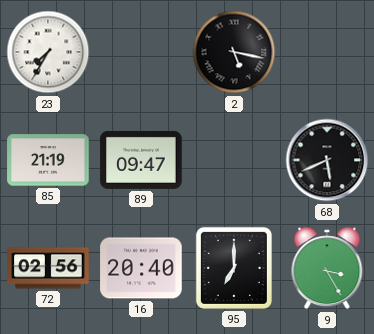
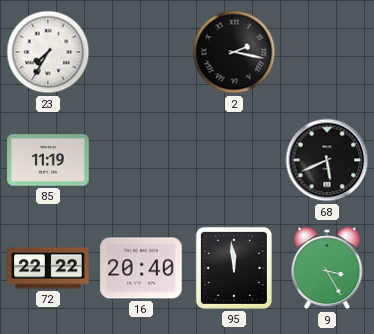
2: 5:17 -> 2:17 (234, 52)
85: 21:19 -> 11:19 (48, 160)
89: 09:47 -> none (141, 160)
72: 02:56 -> 22:22 (48, 268)
95: 7:00 -> 11:59 (234, 268)
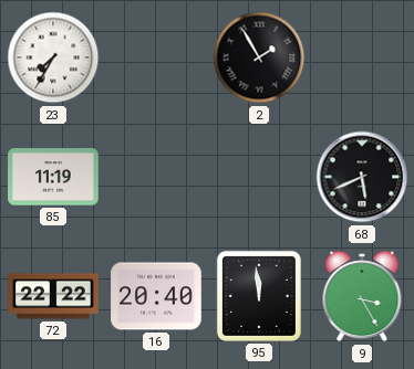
2: 2:17 -> 1:55 (259, 57)
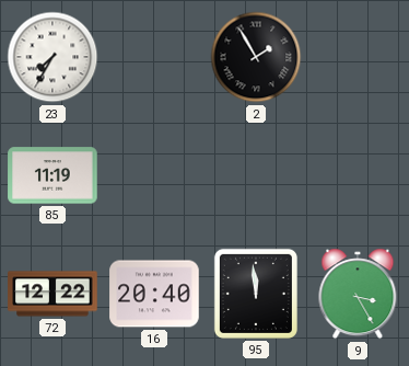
68: 5:41 -> none (362, 177)
72: 22:22 -> 12:22 (52, 294)
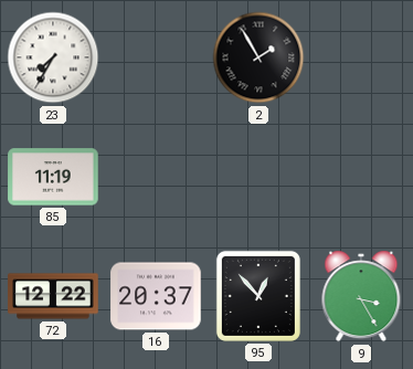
16: 20:40 -> 20:37 (156, 296)
95: 11:59 -> 12:53 (258, 296)
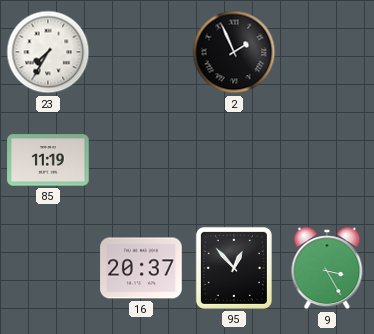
2: 1:55 -> 1:56 (234, 52)
72: 12:22 -> none (53, 296)
